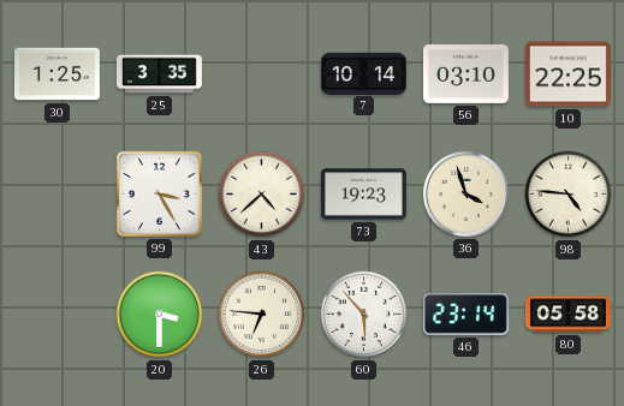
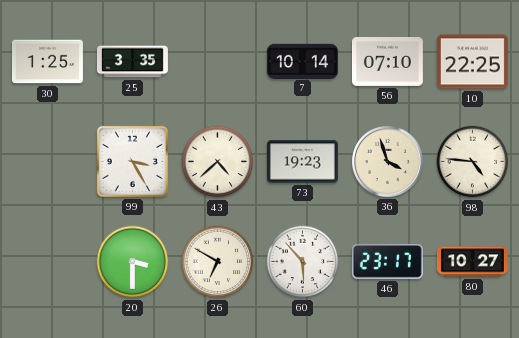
56: 03:10 -> 07:10 (387, 62)
26: 6:46 -> 6:50 (218, 262)
46: 23:14 -> 23:17 (387, 262)
80: 05:58 -> 10:27 (472, 262)
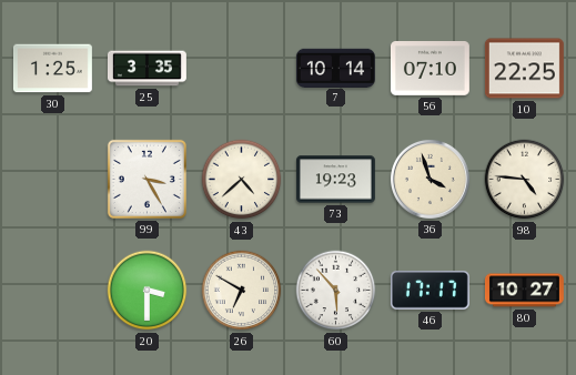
46: 23:17 -> 17:17 (430, 291)
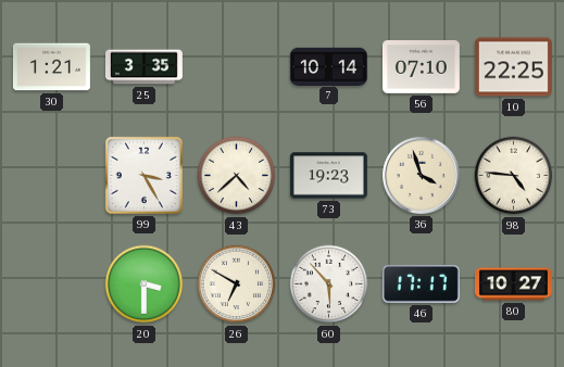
30: 1:25 -> 1:21 (51, 67)
